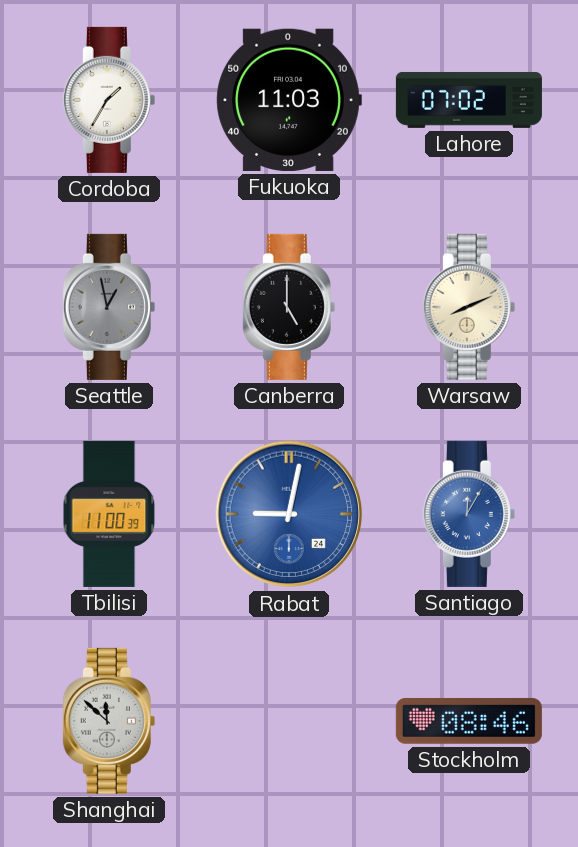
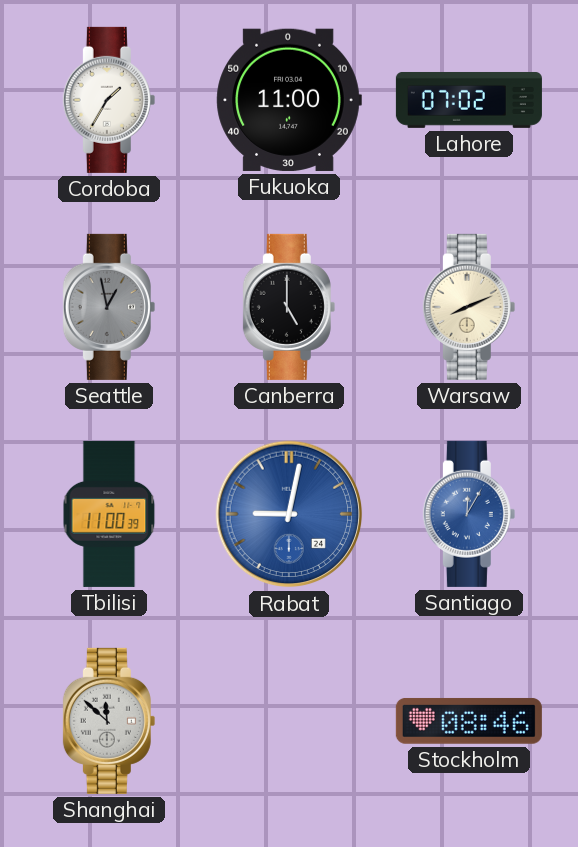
Fukuoka: 11:03 -> 11:00 (289, 100)
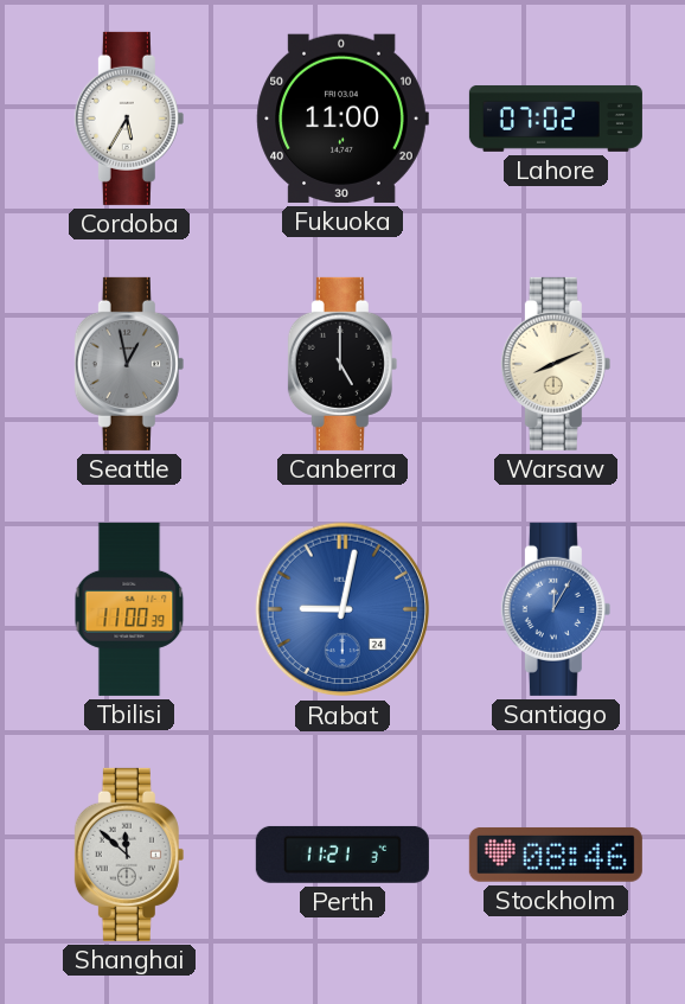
Cordoba: 1:35 -> 5:35 (129, 119)
Perth: none -> 11:21 (342, 855)
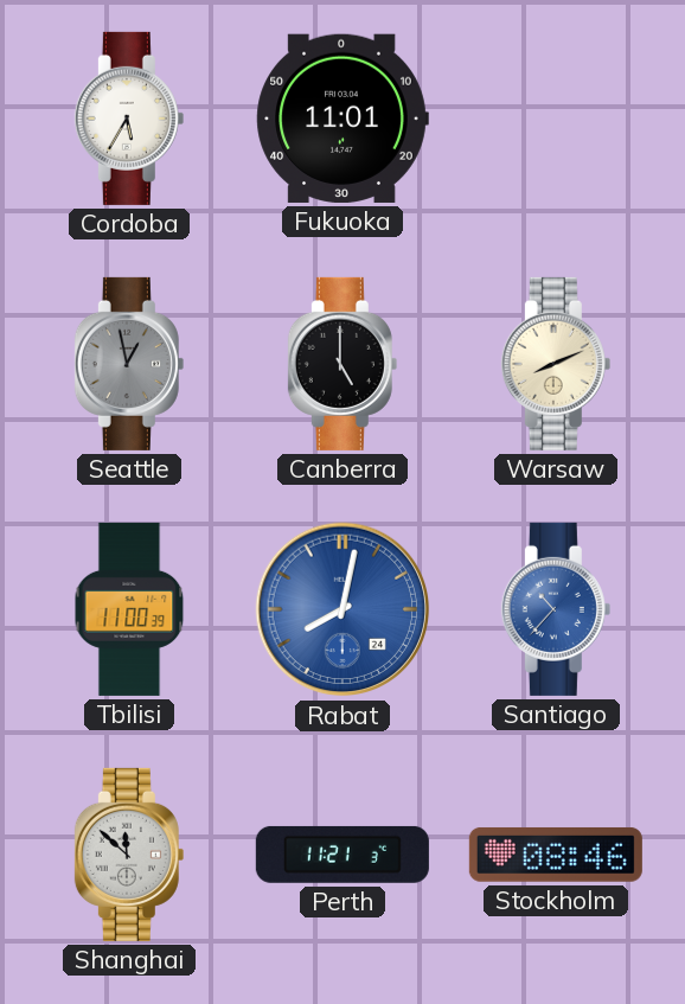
Fukuoka: 11:00 -> 11:01 (342, 119)
Lahore: 07:02 -> none (556, 119)
Rabat: 9:02 -> 8:02 (342, 609)
Santiago: 12:05 -> 10:37 (556, 609)
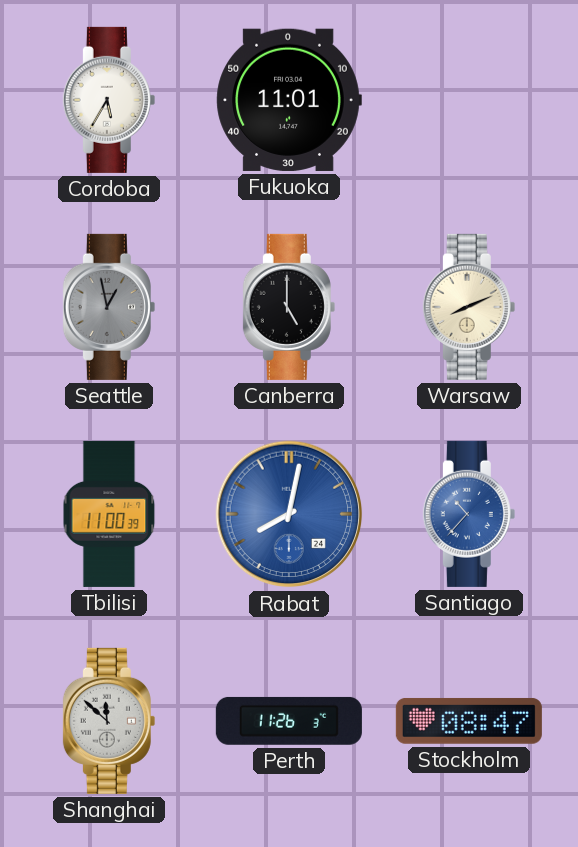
Perth: 11:21 -> 11:26 (289, 721)
Stockholm: 08:46 -> 08:47 (469, 721)
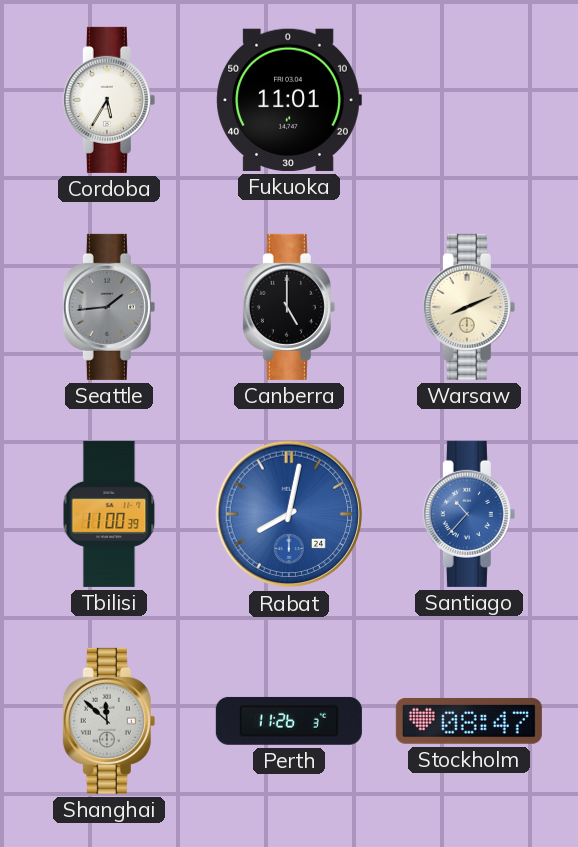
Seattle: 12:58 -> 1:44 (109, 307)
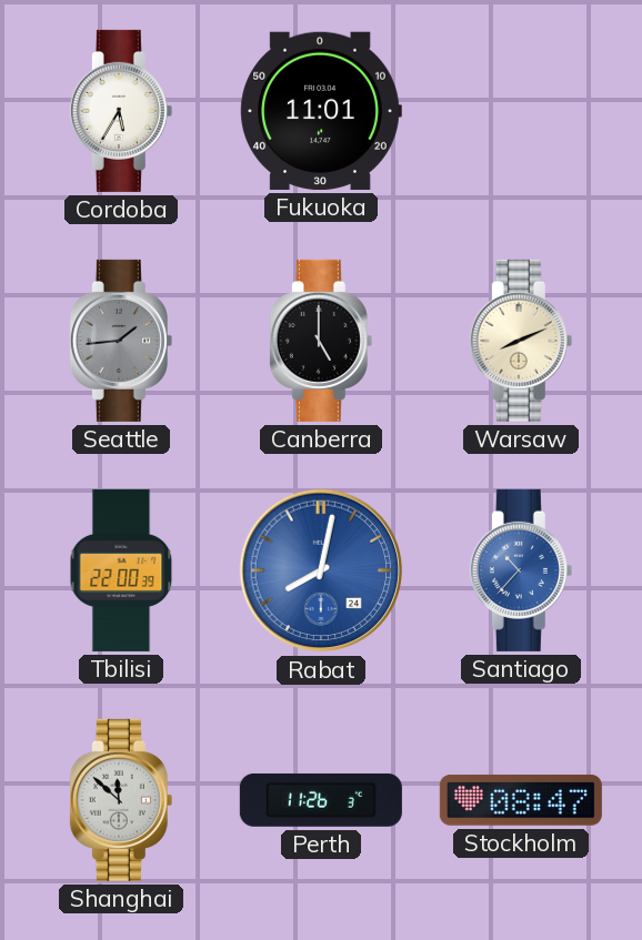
Tbilisi: 11:00 -> 22:00 (121, 570)
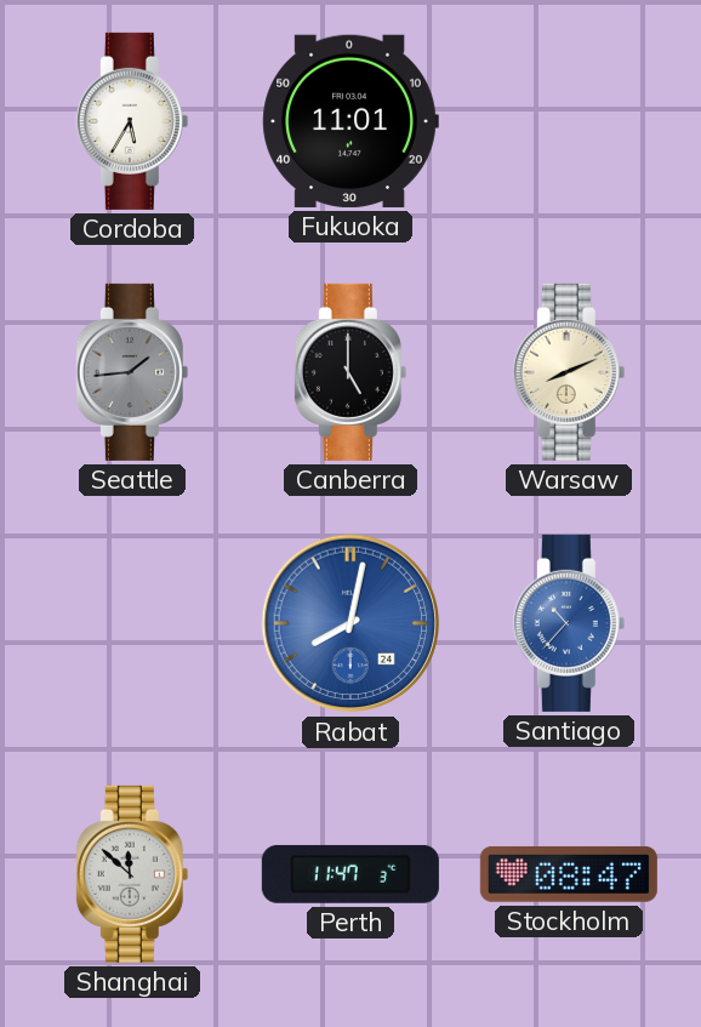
Tbilisi: 22:00 -> none (121, 570)
Perth: 11:26 -> 11:47 (350, 874)
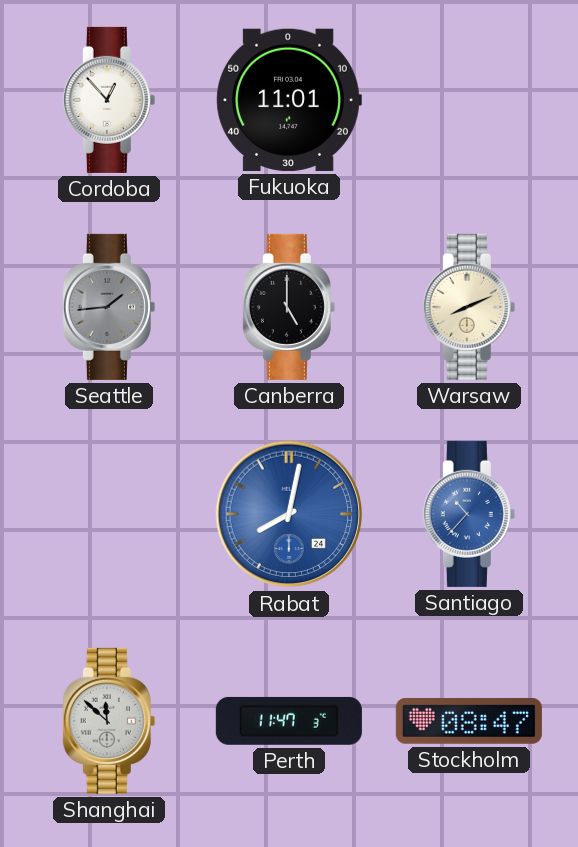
Cordoba: 5:35 -> 12:53 (109, 100)
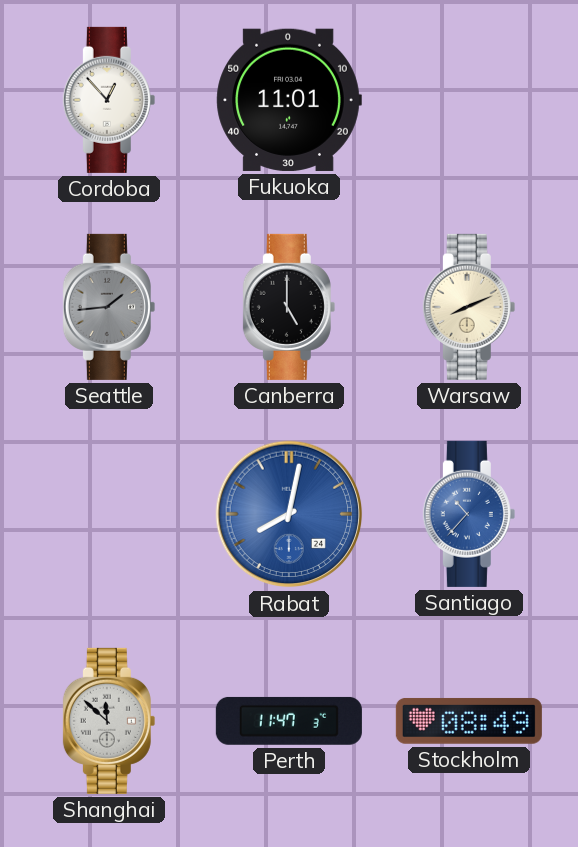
Stockholm: 08:47 -> 08:49 (469, 721)
